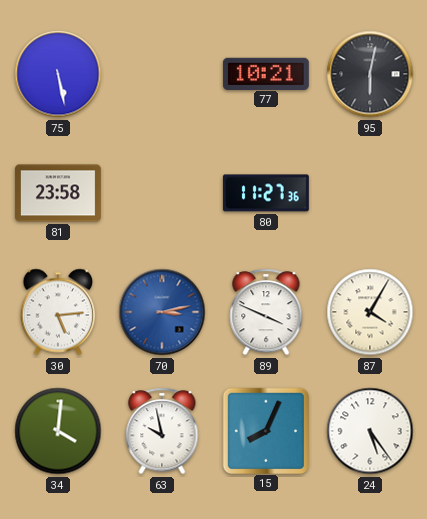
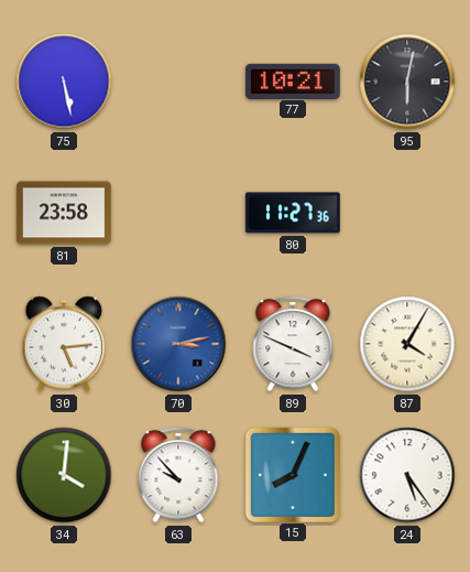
63: 9:58 -> 9:53 (178, 475)
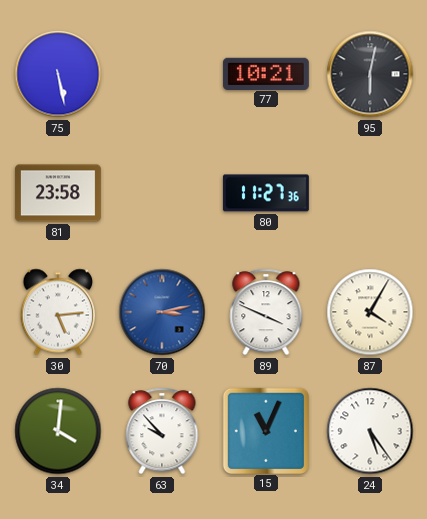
15: 8:04 -> 11:04 (265, 430)
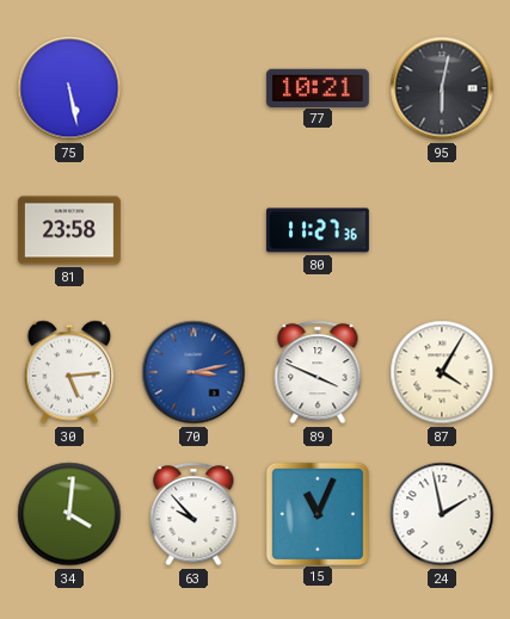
24: 5:24 -> 1:58 (442, 514)
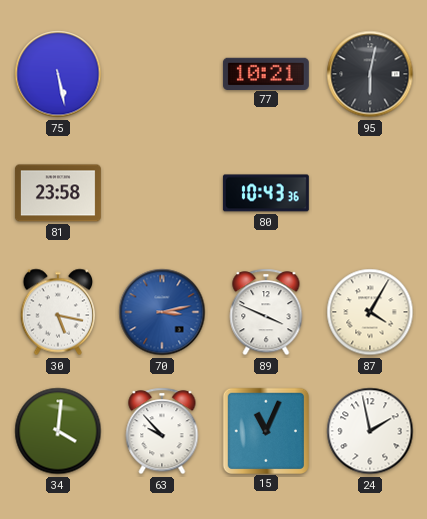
80: 11:27 -> 10:43 (266, 193)
30: 5:14 -> 5:17 (58, 312)
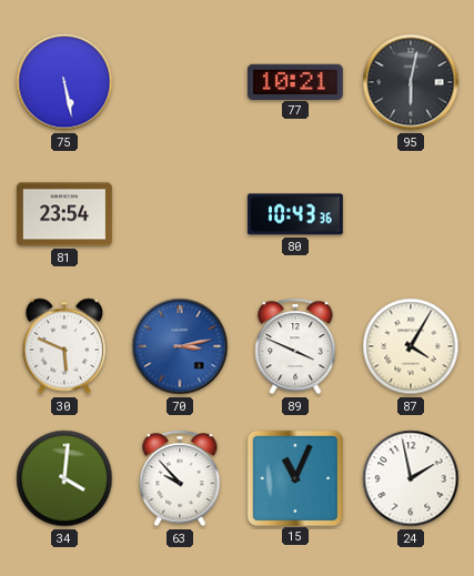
81: 23:58 -> 23:54 (64, 214)
30: 5:17 -> 5:49 (64, 346)
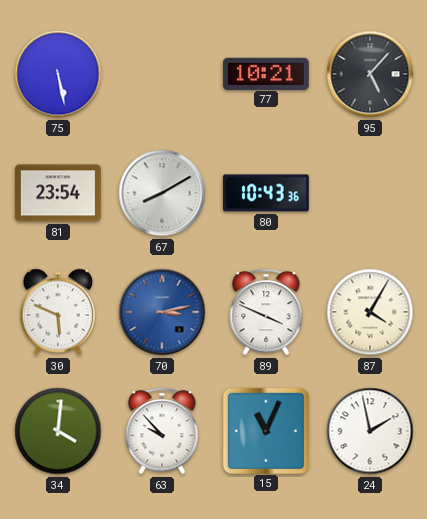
95: 6:02 -> 5:07 (370, 74)
67: none -> 8:10 (162, 193)
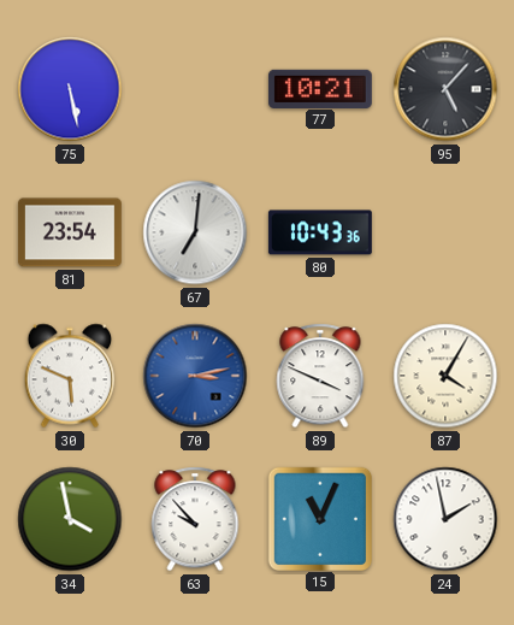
67: 8:10 -> 7:01 (195, 232)
34: 4:01 -> 3:58 (70, 519)
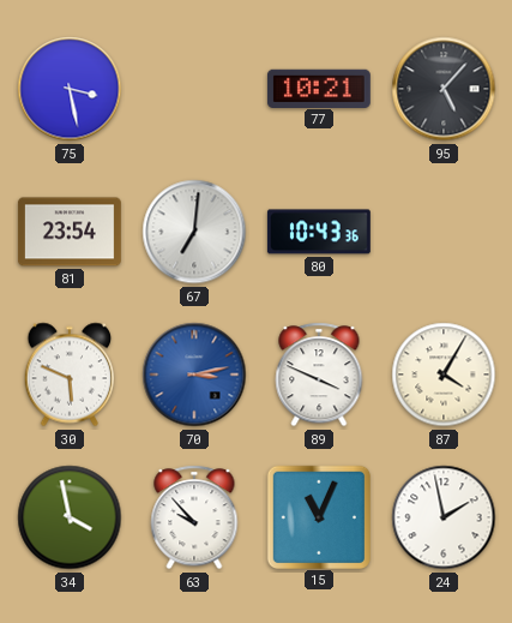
75: 5:28 -> 3:28 (70, 89)
